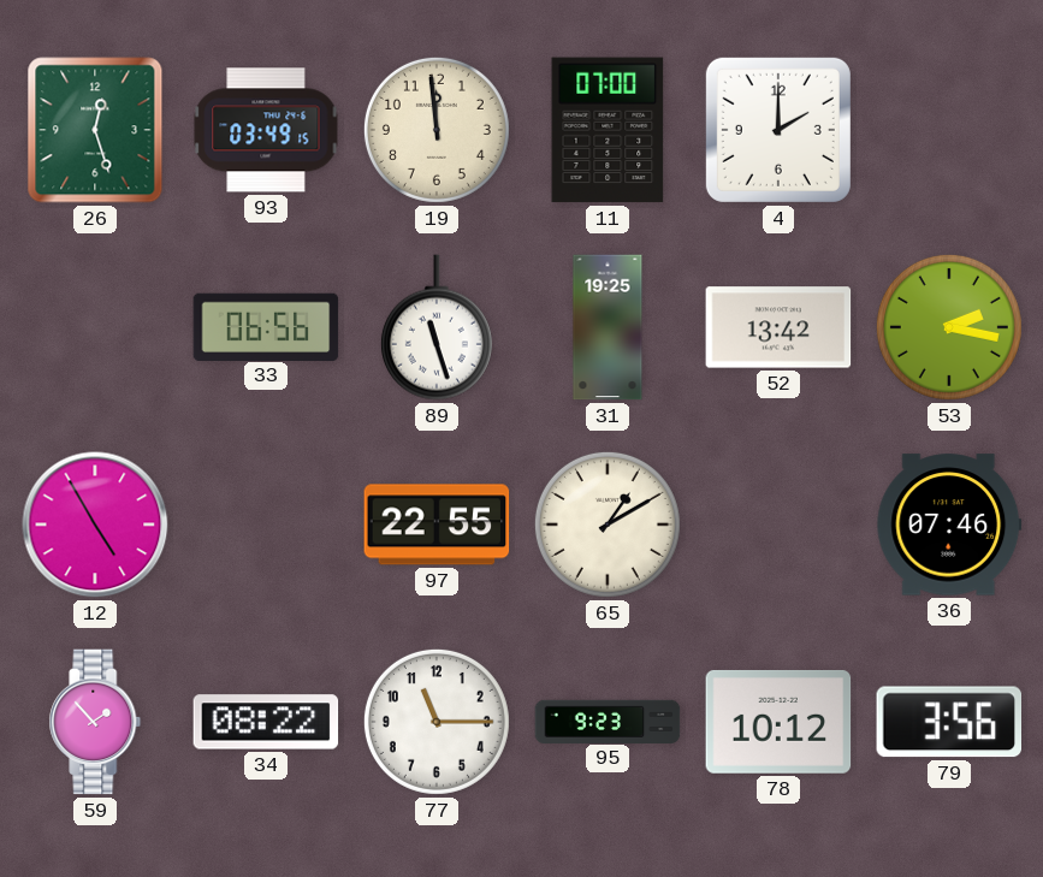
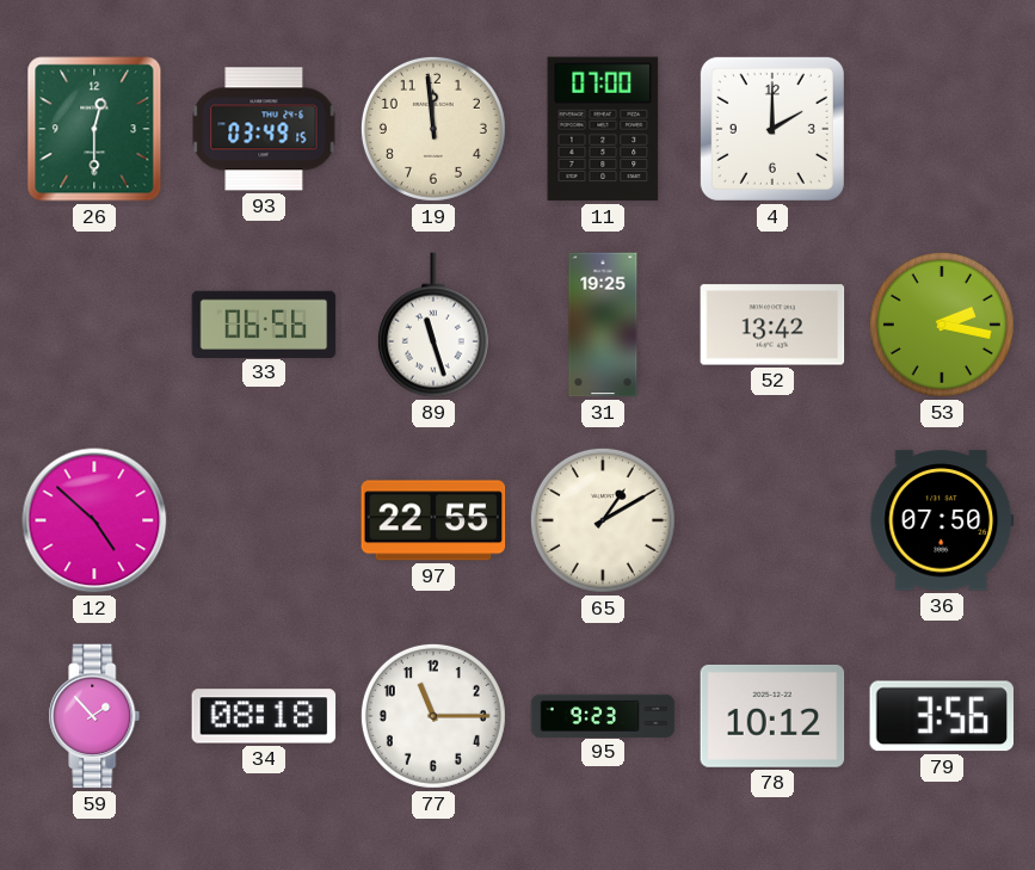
26: 12:27 -> 12:30 (94, 129)
12: 4:55 -> 4:52 (94, 520)
36: 07:46 -> 07:50 (942, 520)
34: 08:22 -> 08:18 (264, 716)
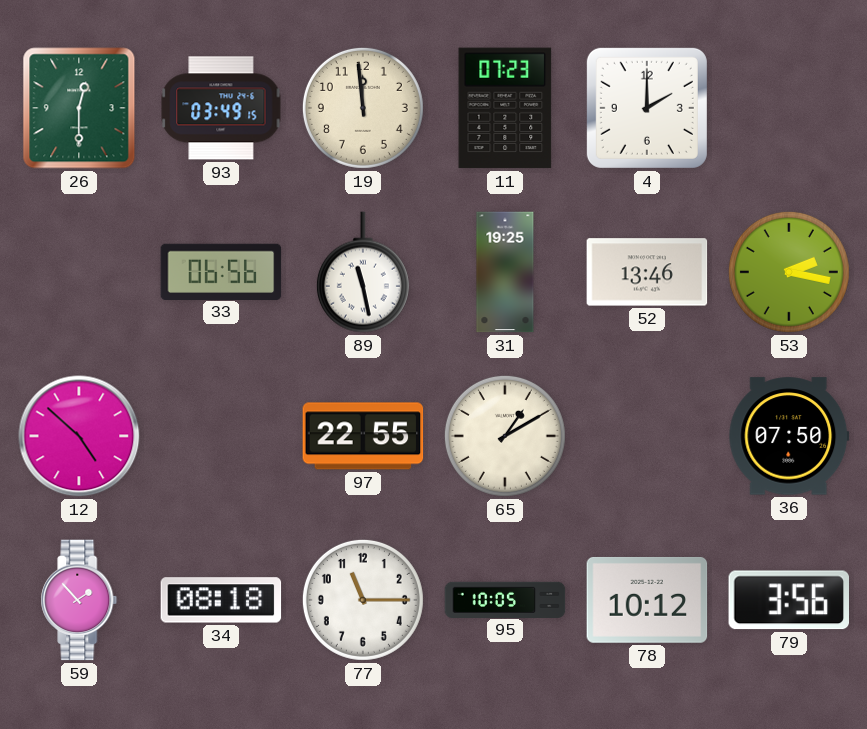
11: 07:00 -> 07:23 (505, 108)
89: 11:27 -> 11:28 (363, 272)
52: 13:42 -> 13:46 (647, 272)
95: 9:23 -> 10:05 (505, 599)
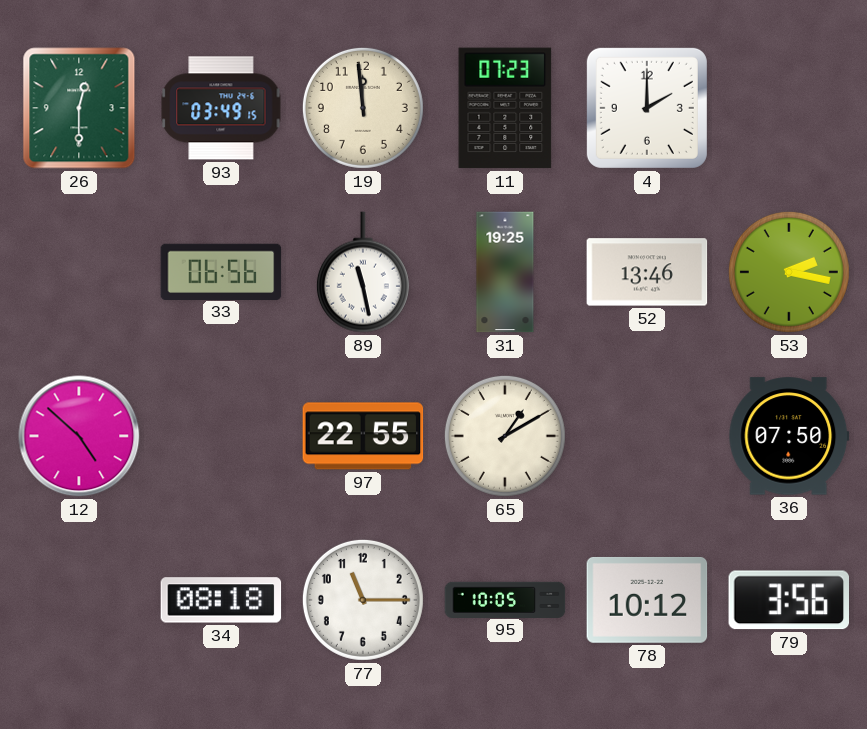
59: 1:53 -> none (79, 600)
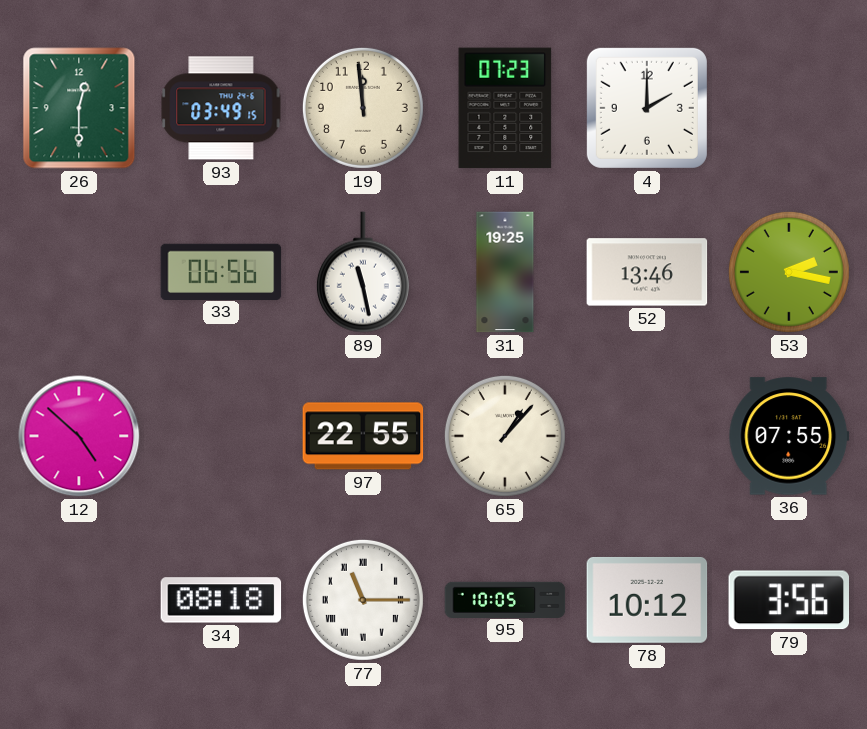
65: 1:10 -> 1:07 (505, 436)
36: 07:50 -> 07:55 (789, 436)
77 numerals: Arabic -> Roman (363, 600)
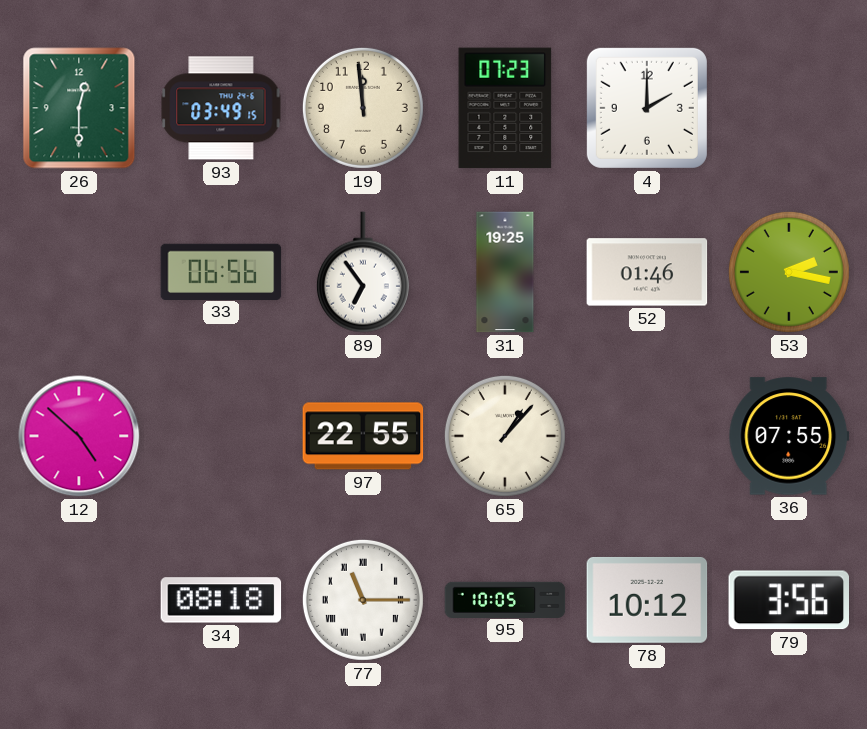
89: 11:28 -> 6:54 (363, 272)
52: 13:46 -> 01:46 (647, 272)
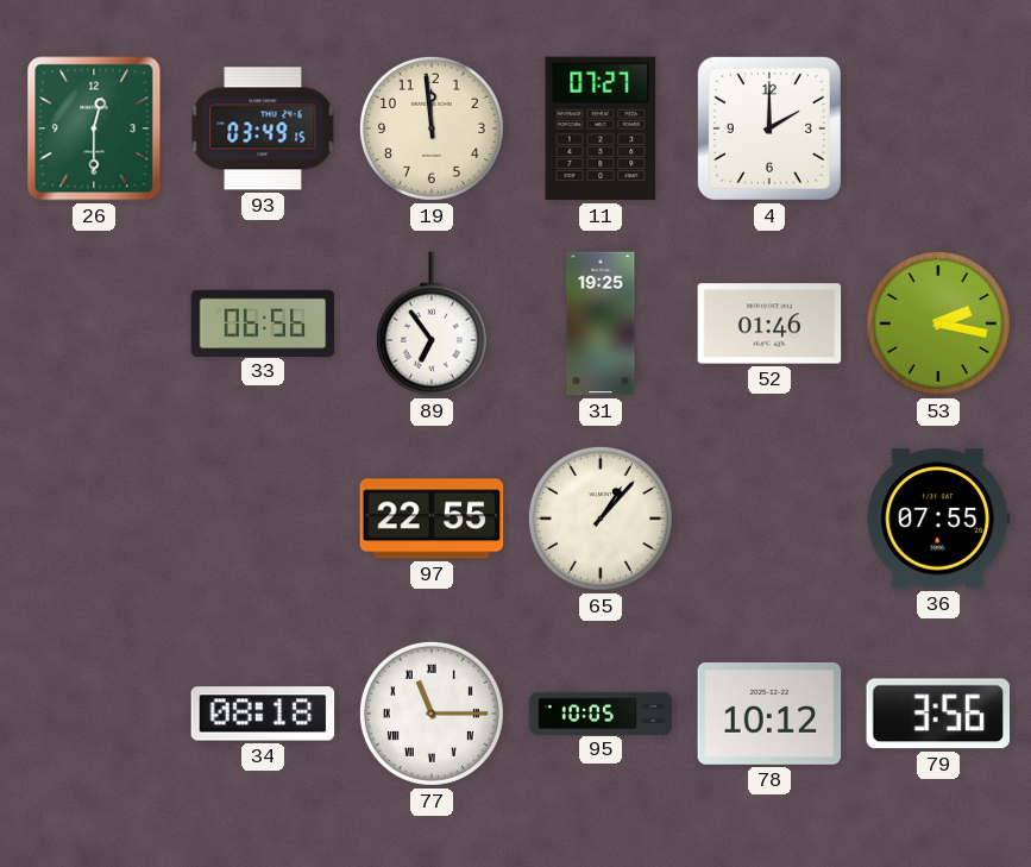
11: 07:23 -> 07:27 (601, 128)
12: 4:52 -> none (79, 436)
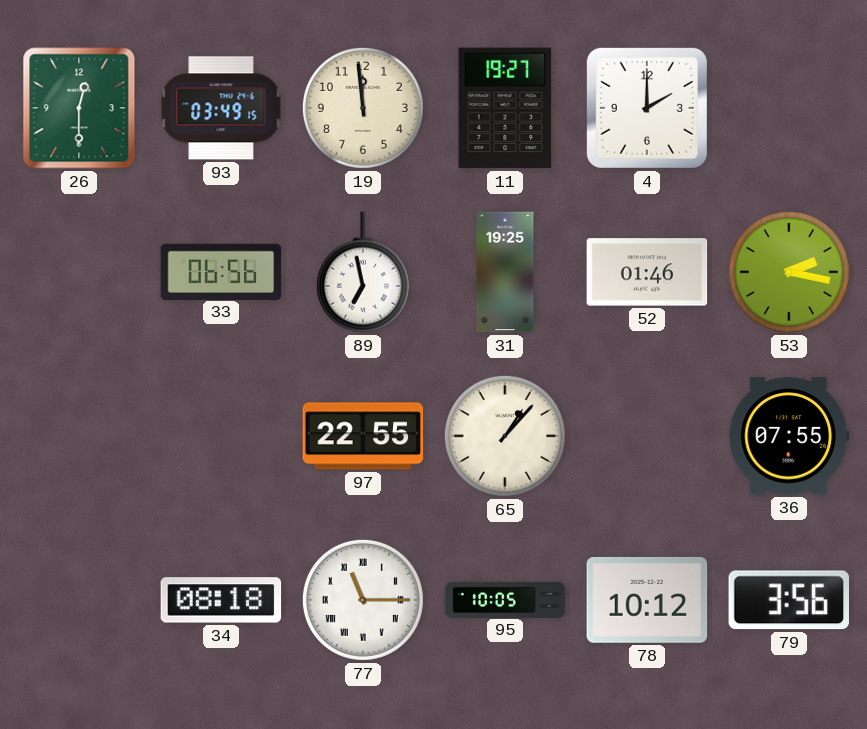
11: 07:27 -> 19:27 (505, 108)
89: 6:54 -> 6:58 (363, 272)
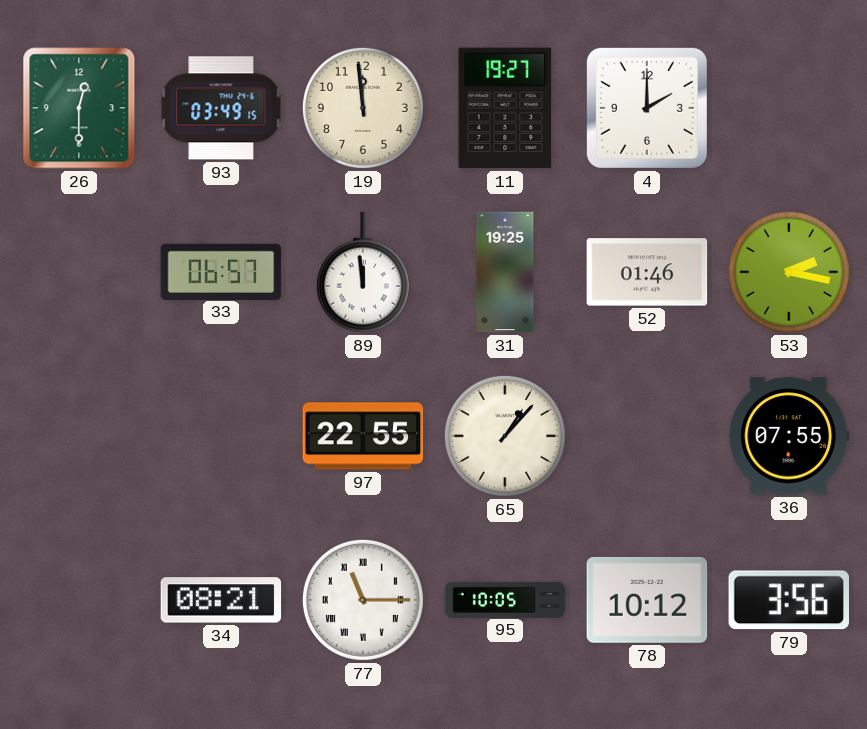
33: 06:56 -> 06:57 (221, 271)
89: 6:58 -> 11:59 (363, 272)
34: 08:18 -> 08:21 (221, 600)
